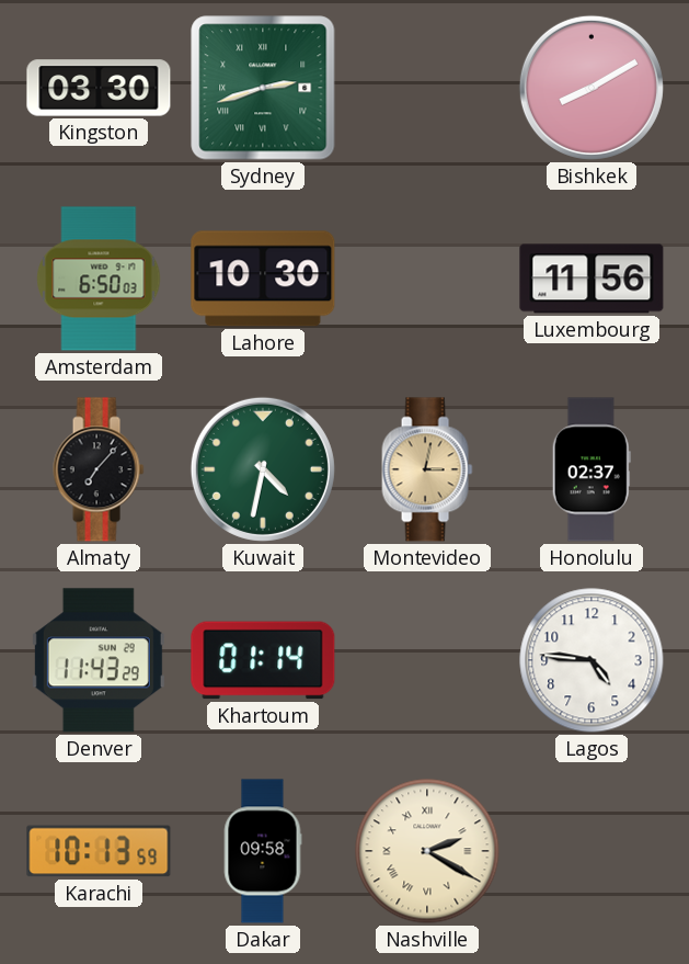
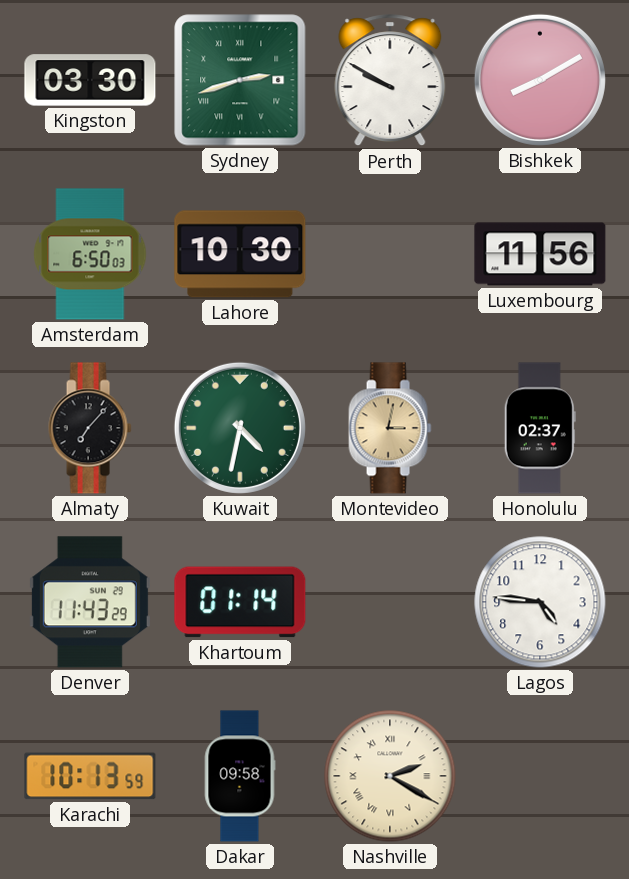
Perth: none -> 9:50 (390, 81)
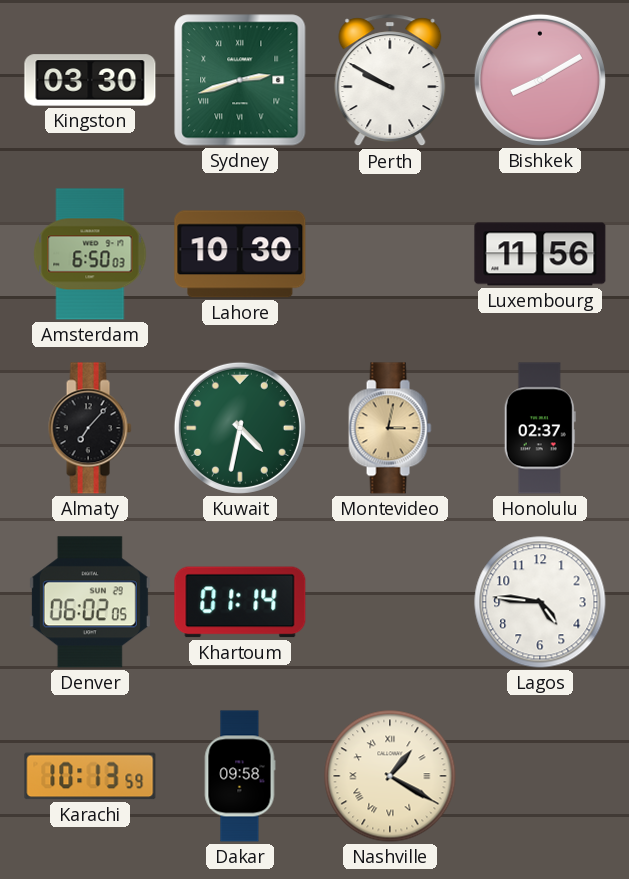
Denver: 11:43 -> 06:02 (90, 602)
Nashville: 2:20 -> 1:20 (390, 776)
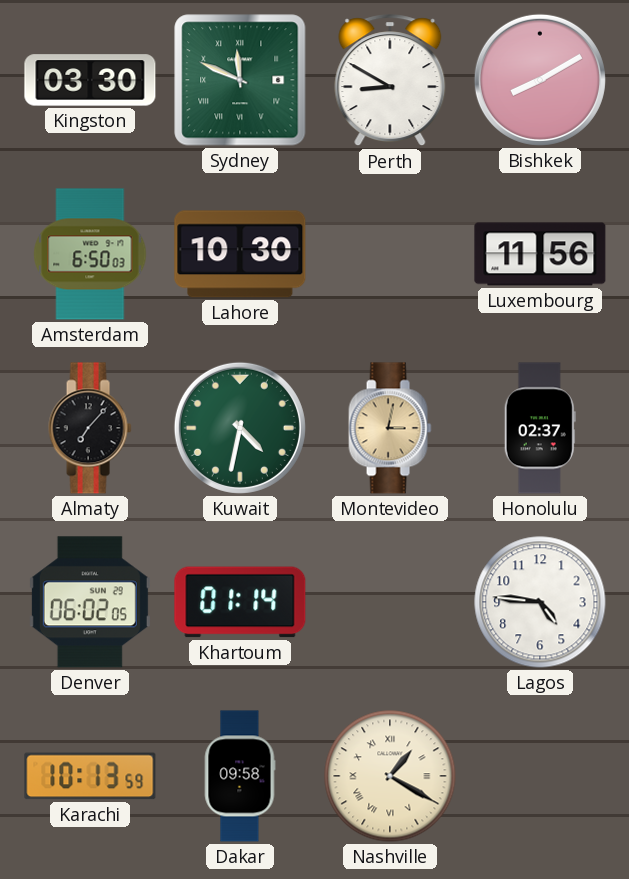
Sydney: 2:42 -> 11:49 (240, 80)
Perth: 9:50 -> 8:50 (390, 81)
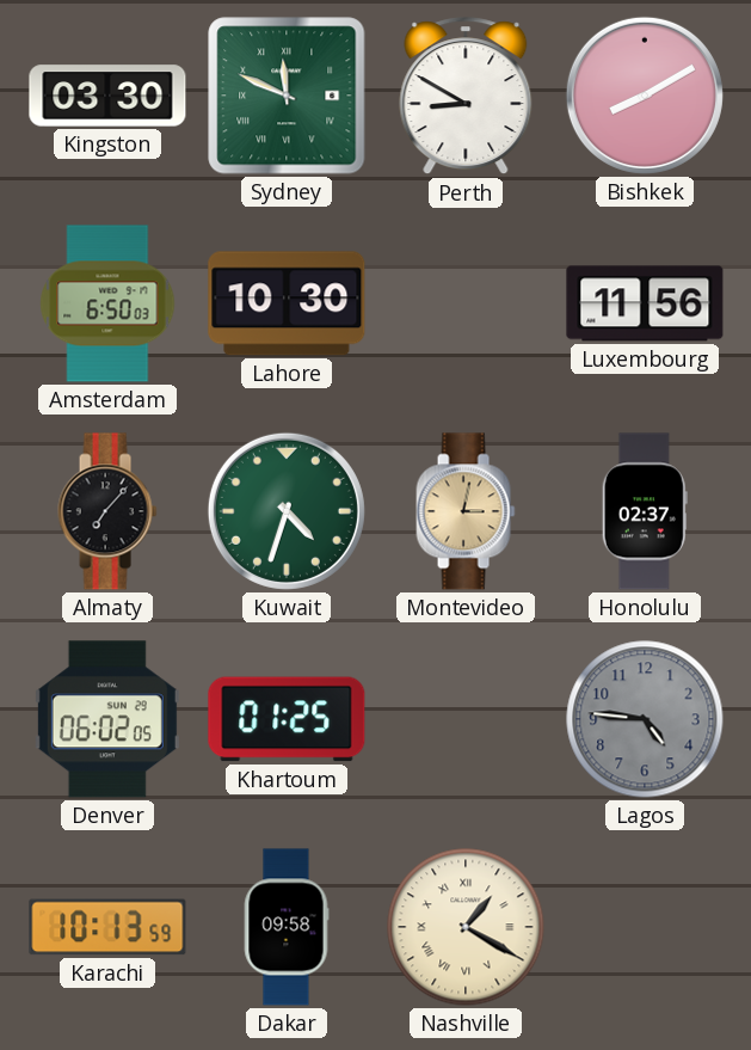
Kuwait: 4:32 -> 4:33 (287, 511)
Khartoum: 01:14 -> 01:25 (287, 719)
Lagos dial: white -> grey (645, 719)
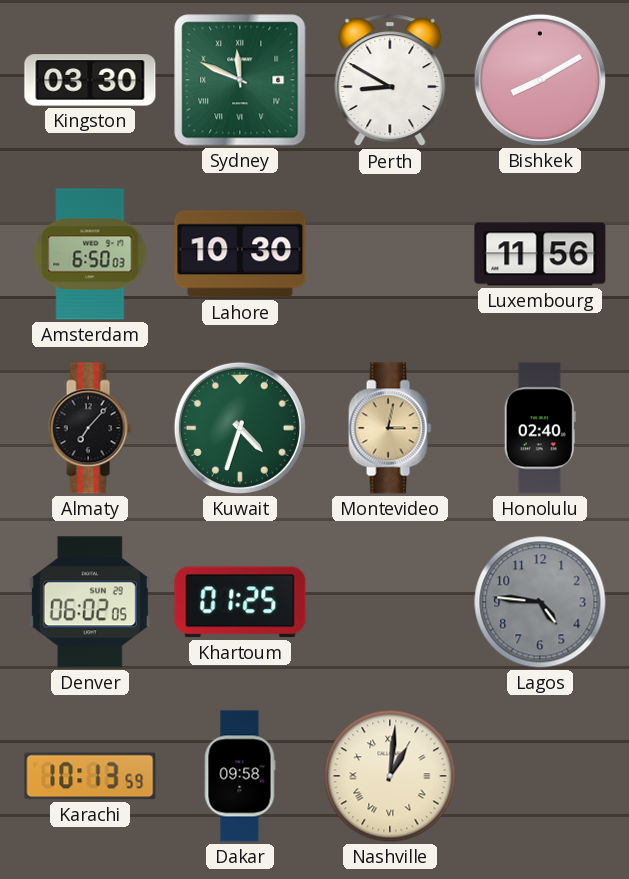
Honolulu: 02:37 -> 02:40 (540, 428)
Nashville: 1:20 -> 1:01 (390, 776)
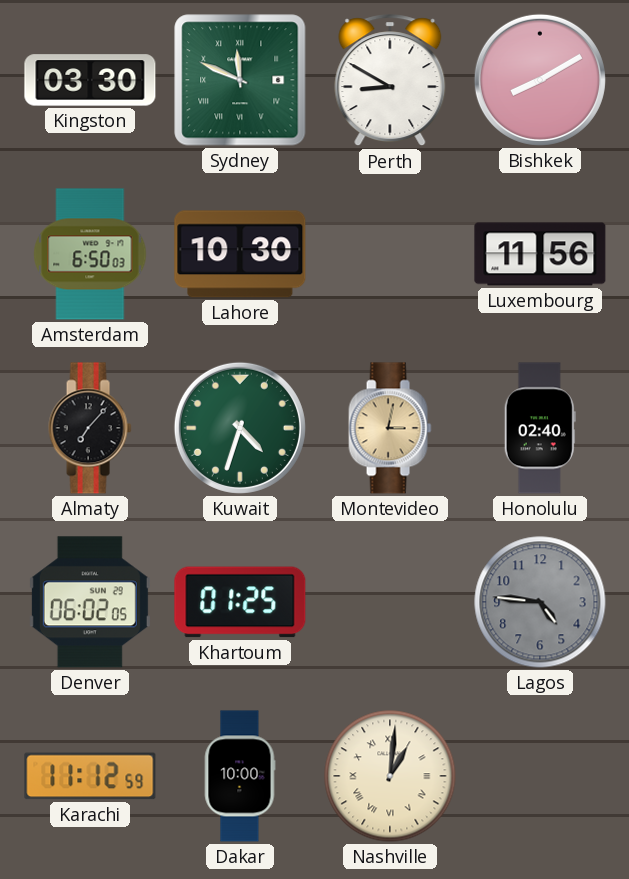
Karachi: 10:13 -> 11:12 (90, 776)
Dakar: 09:58 -> 10:00 (240, 776)
